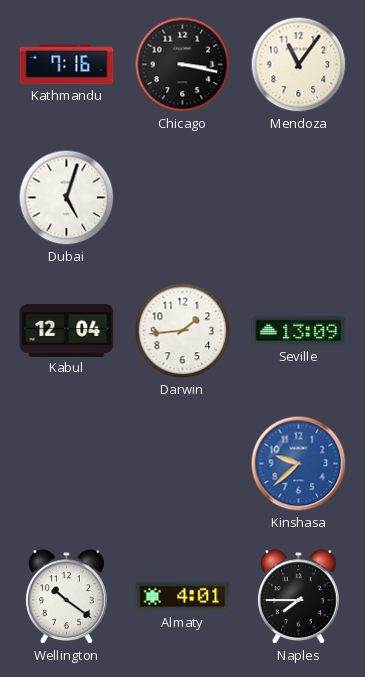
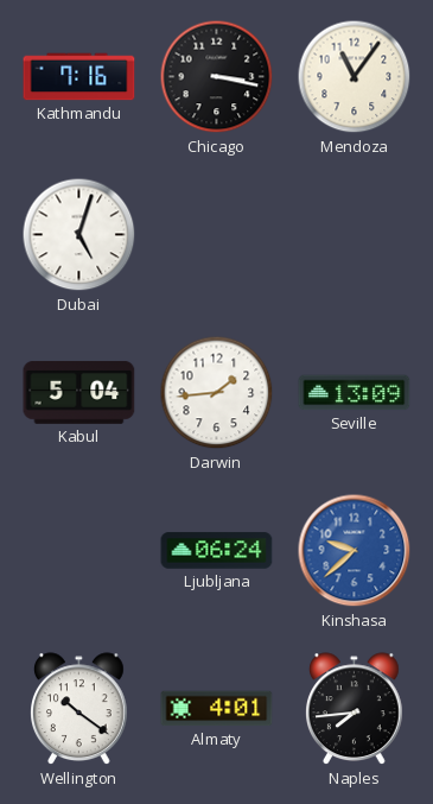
Kabul: 12:04 -> 5:04 (79, 392)
Ljubljana: none -> 06:24 (217, 551)
Naples: 7:45 -> 7:44 (355, 709)
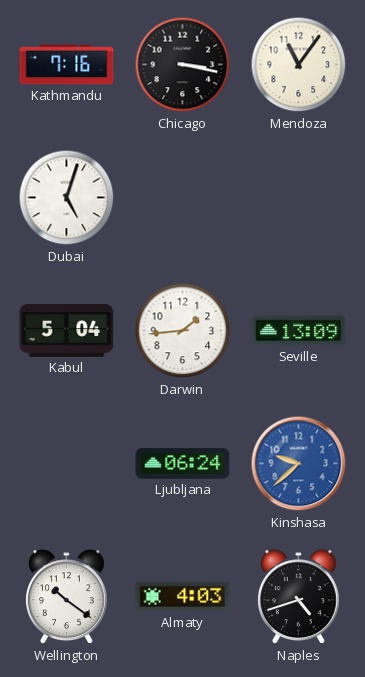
Almaty: 4:01 -> 4:03 (183, 597)
Naples: 7:44 -> 4:42 (299, 597)
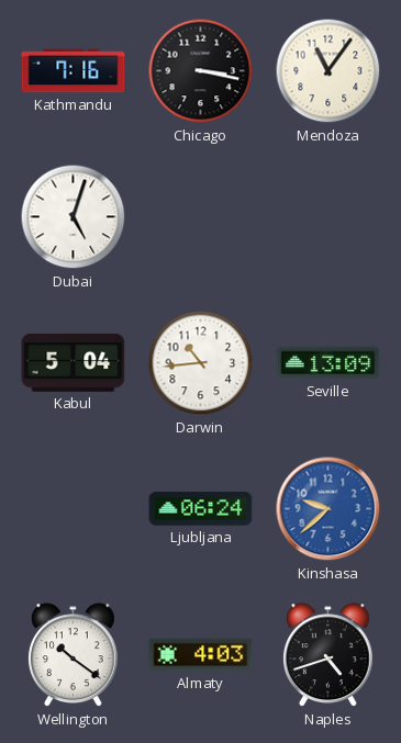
Darwin: 1:44 -> 10:44 (201, 363)
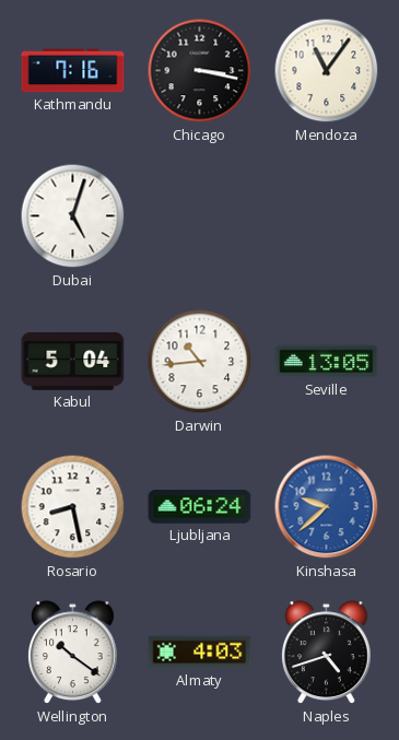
Seville: 13:09 -> 13:05 (327, 362)
Rosario: none -> 8:28 (73, 507)
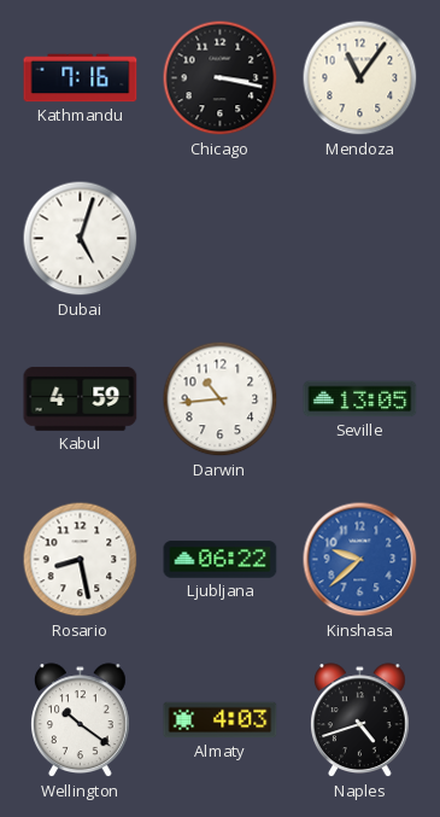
Kabul: 5:04 -> 4:59 (81, 398)
Ljubljana: 06:24 -> 06:22 (221, 560)
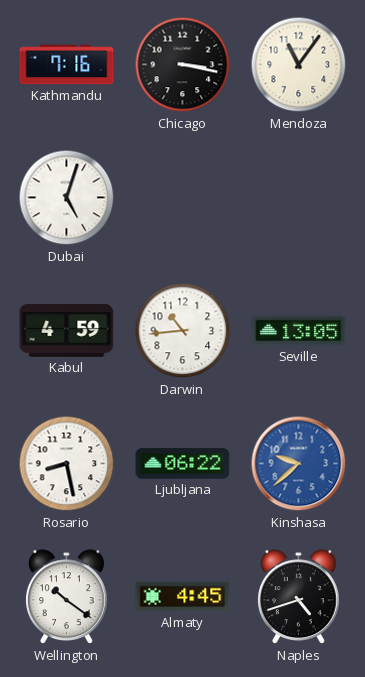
Almaty: 4:03 -> 4:45 (183, 597)
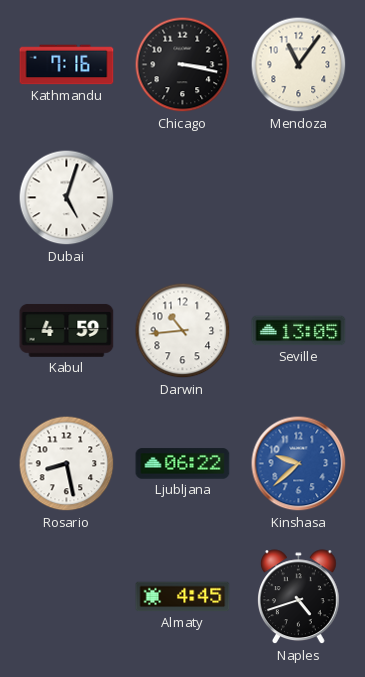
Wellington: 10:21 -> none (67, 597)
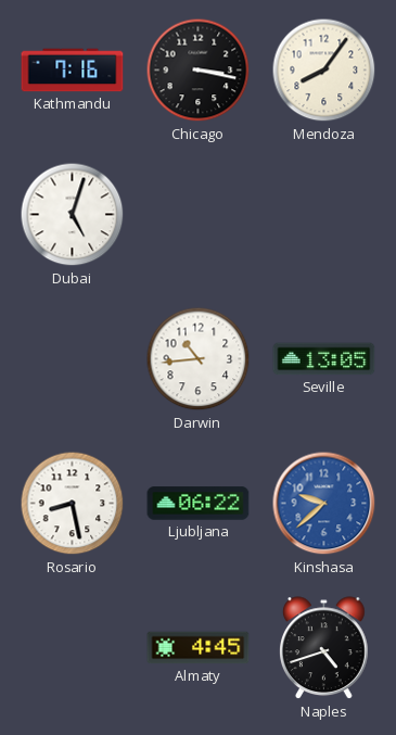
Mendoza: 11:06 -> 8:06 (324, 71)
Kabul: 4:59 -> none (67, 330)
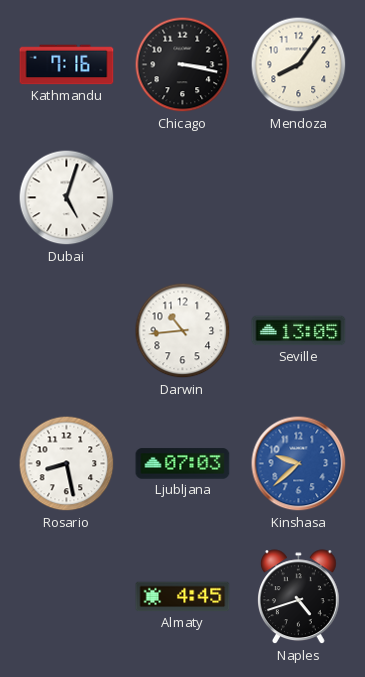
Ljubljana: 06:22 -> 07:03 (183, 464)
